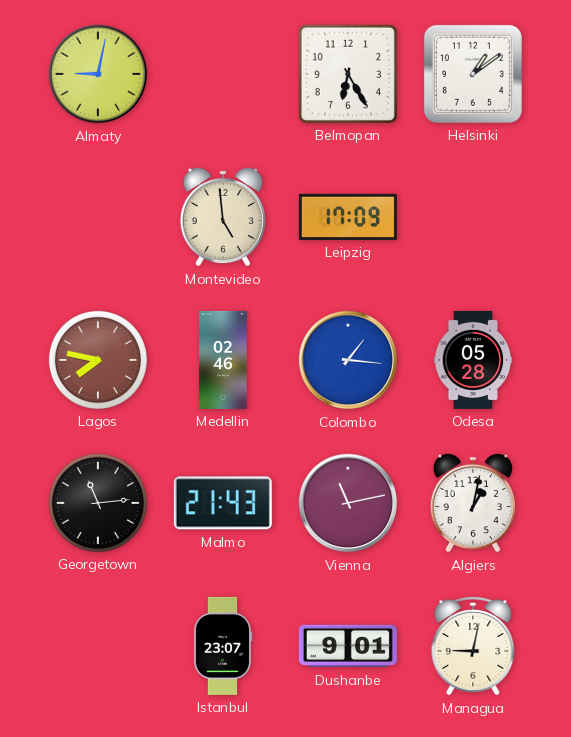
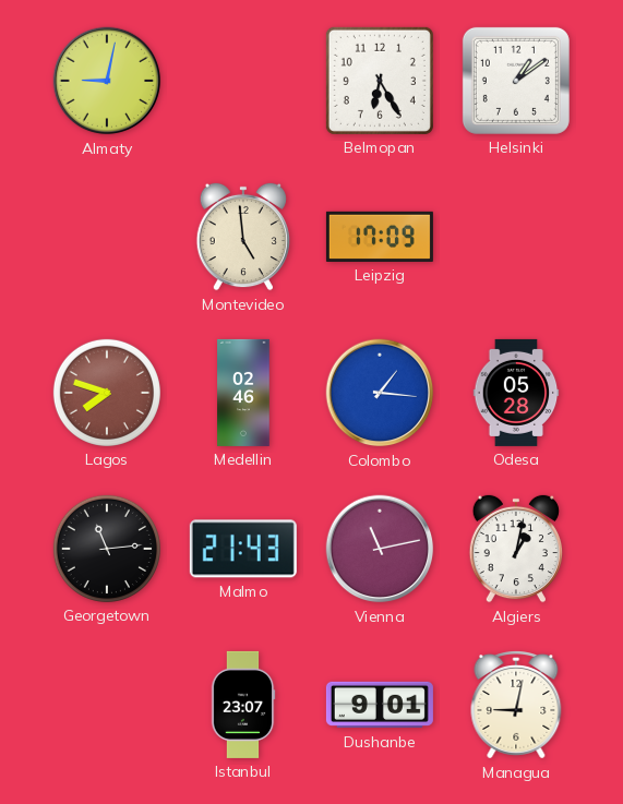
Lagos: 7:47 -> 7:48 (107, 393)
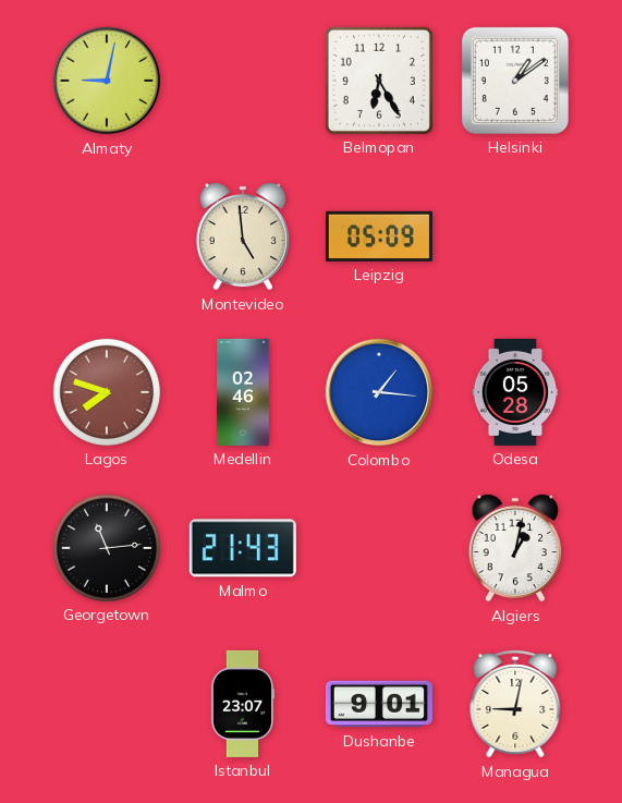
Leipzig: 17:09 -> 05:09 (379, 236)
Vienna: 11:13 -> none (380, 549)
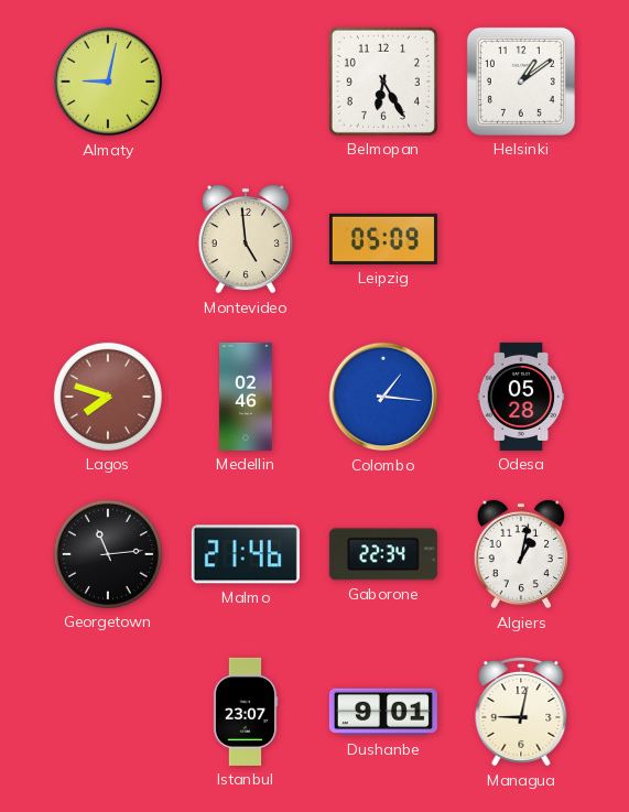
Malmo: 21:43 -> 21:46 (246, 554)
Gaborone: none -> 22:34 (383, 554)
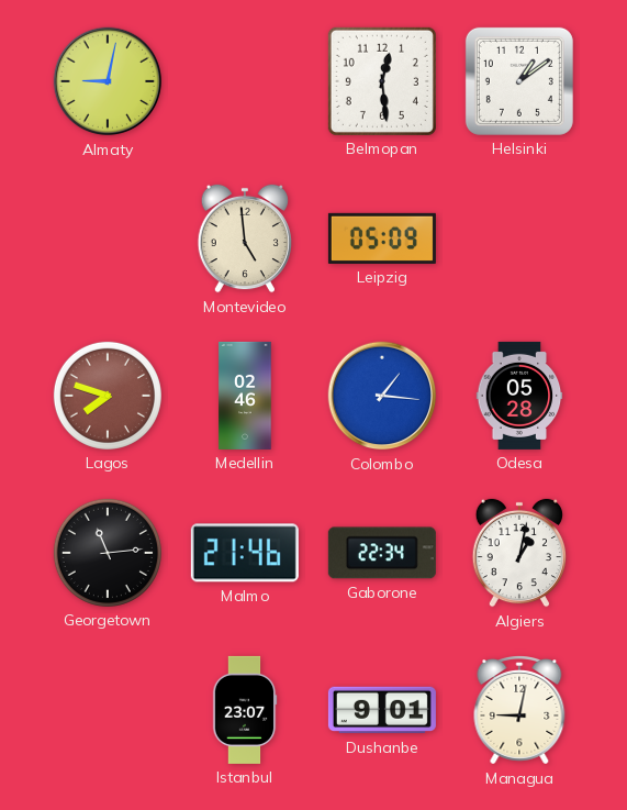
Belmopan: 6:25 -> 12:29 (382, 81)
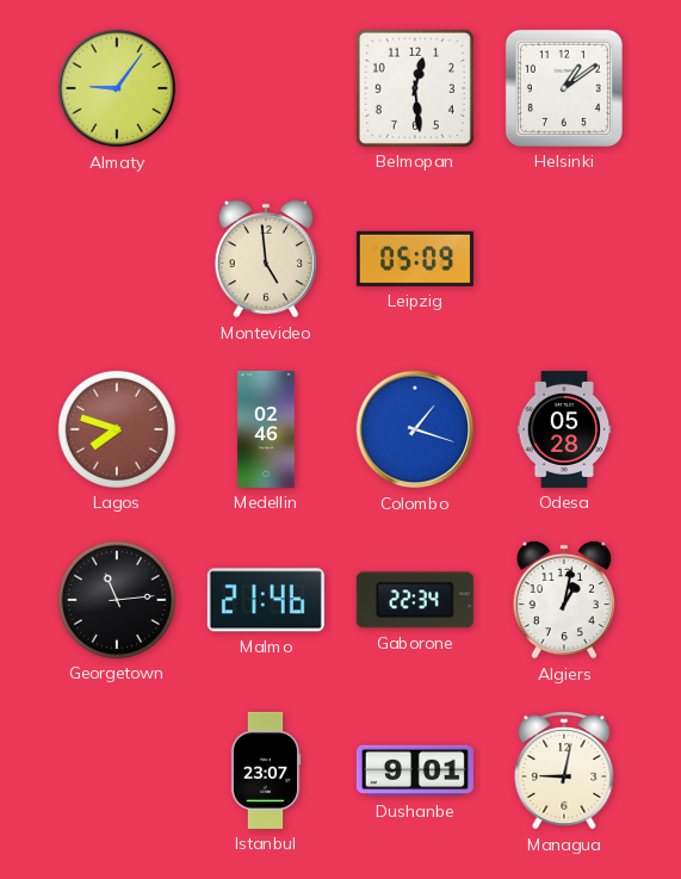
Almaty: 9:02 -> 9:06 (117, 88)
Colombo: 1:16 -> 1:18 (415, 429)
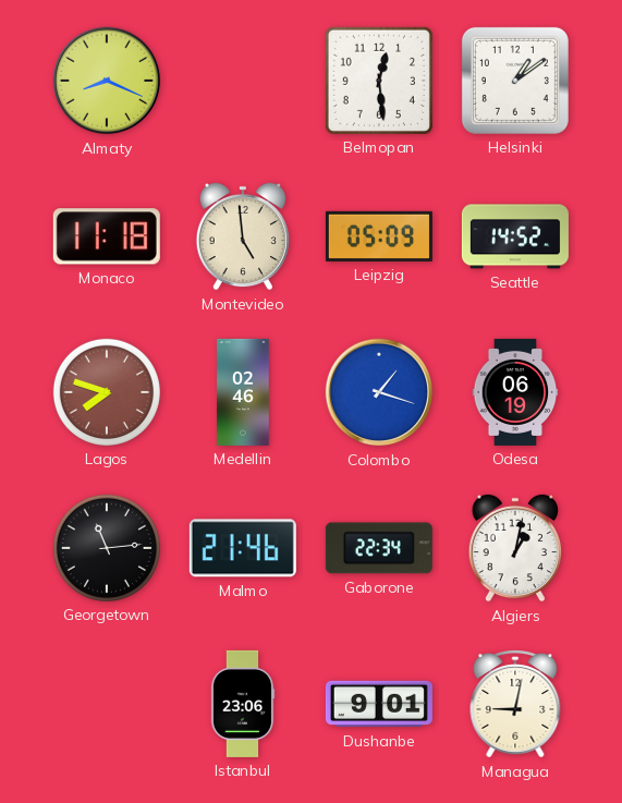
Almaty: 9:06 -> 8:19 (107, 81)
Monaco: none -> 11:18 (107, 236)
Seattle: none -> 14:52 (515, 236)
Odesa: 05:28 -> 06:19 (515, 392)
Istanbul: 23:07 -> 23:06 (243, 704)
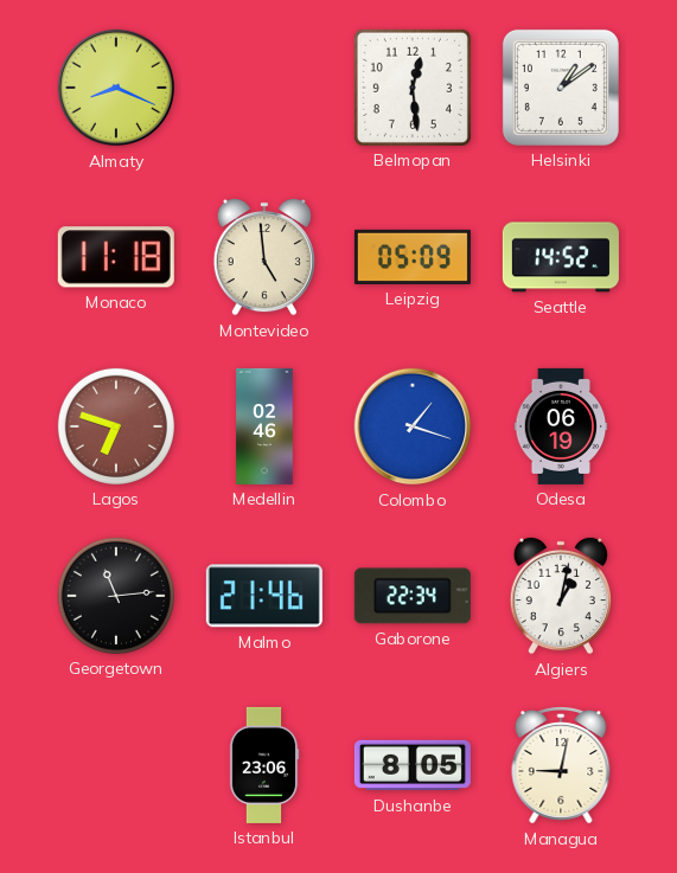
Lagos: 7:48 -> 6:48 (116, 426)
Dushanbe: 9:01 -> 8:05 (413, 765)
